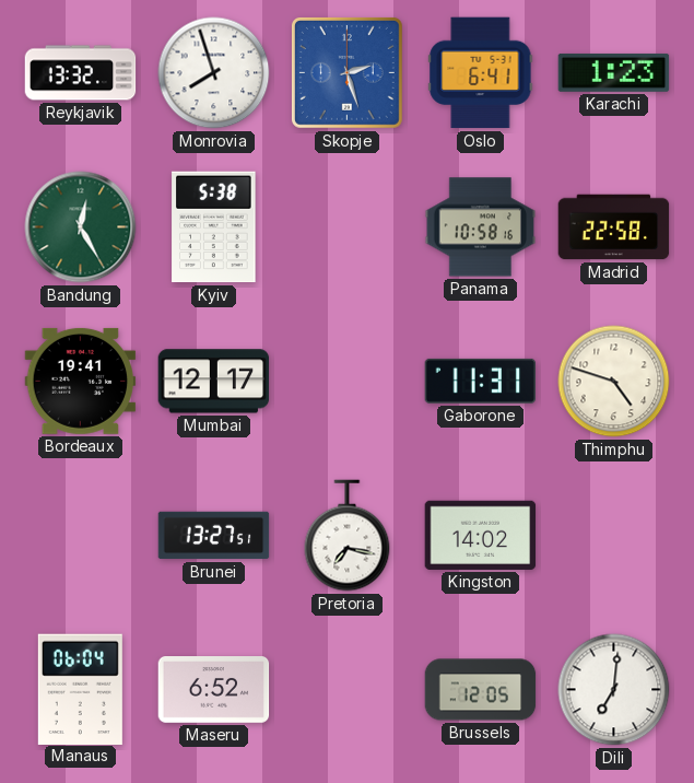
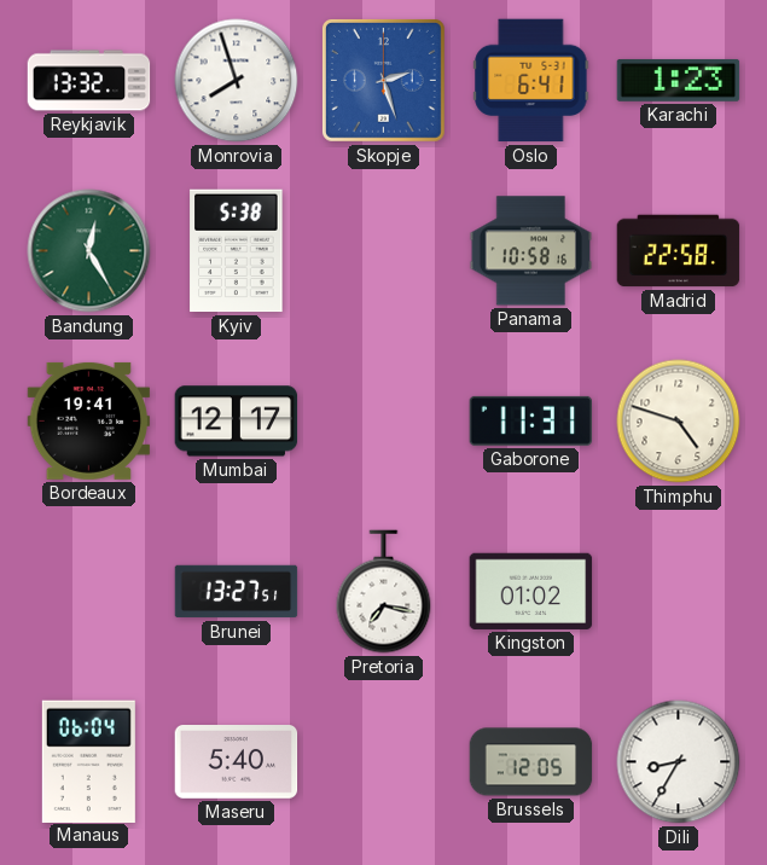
Kingston: 14:02 -> 01:02 (531, 591)
Maseru: 6:52 -> 5:40 (237, 762)
Dili: 7:01 -> 8:35 (679, 762)
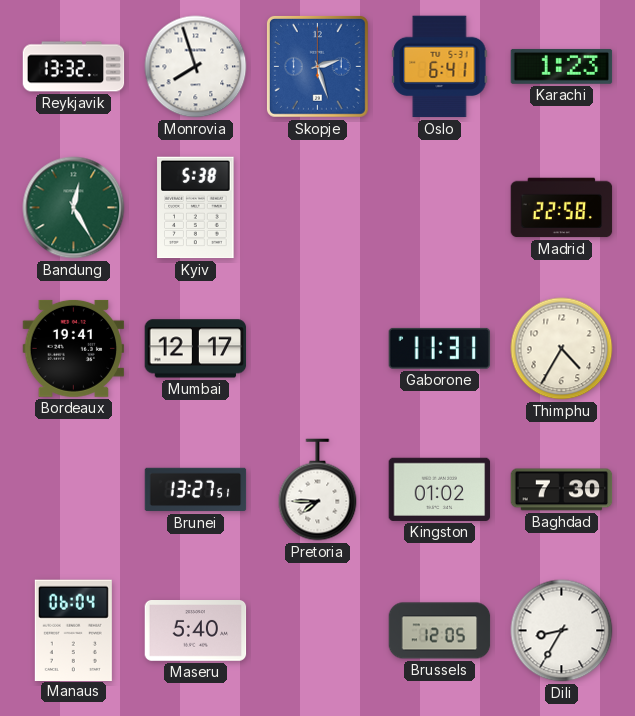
Panama: 10:58 -> none (531, 251)
Thimphu: 4:48 -> 4:35 (562, 349)
Pretoria: 7:17 -> 7:45 (318, 490)
Baghdad: none -> 7:30 (562, 490)
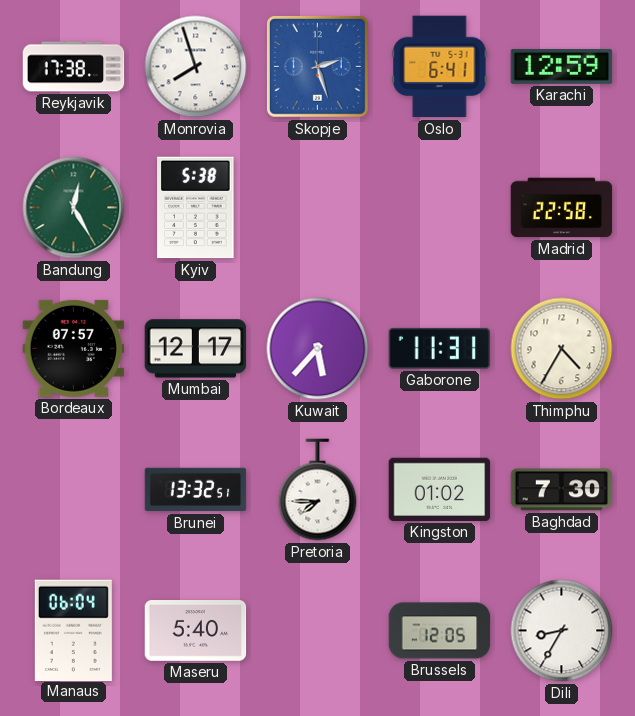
Reykjavik: 13:32 -> 17:38 (74, 67)
Karachi: 1:23 -> 12:59 (562, 66)
Bordeaux: 19:41 -> 07:57 (74, 348)
Kuwait: none -> 5:37 (318, 349)
Brunei: 13:27 -> 13:32 (196, 490)
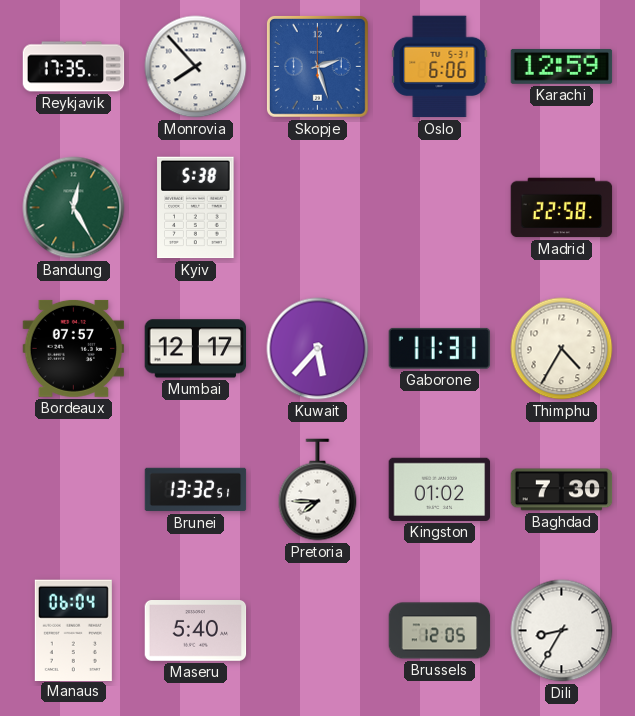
Reykjavik: 17:38 -> 17:35 (74, 67)
Monrovia: 7:57 -> 7:53 (196, 67)
Oslo: 6:41 -> 6:06 (440, 67)
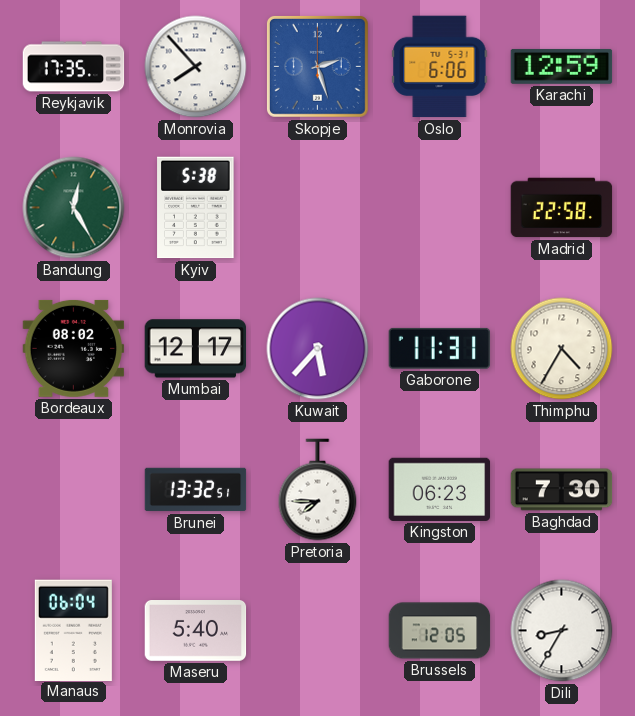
Bordeaux: 07:57 -> 08:02 (74, 348)
Kingston: 01:02 -> 06:23 (440, 489)
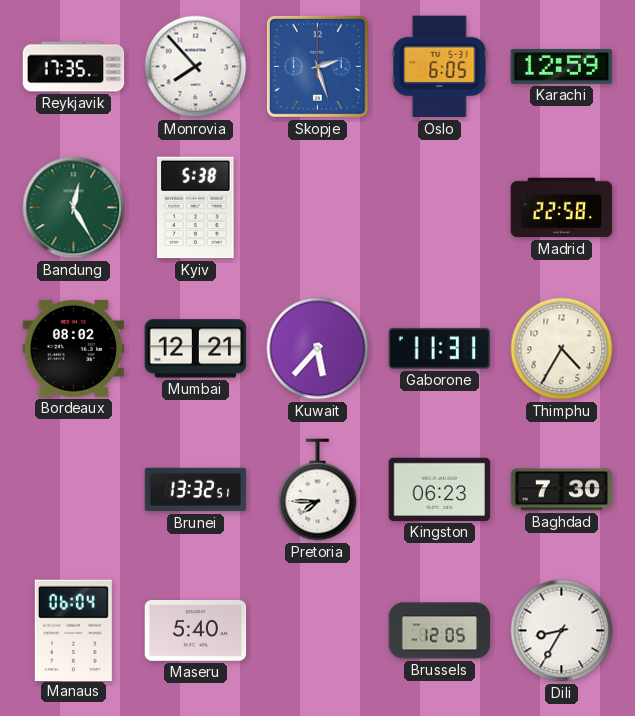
Oslo: 6:06 -> 6:05 (440, 67)
Mumbai: 12:17 -> 12:21 (196, 349)
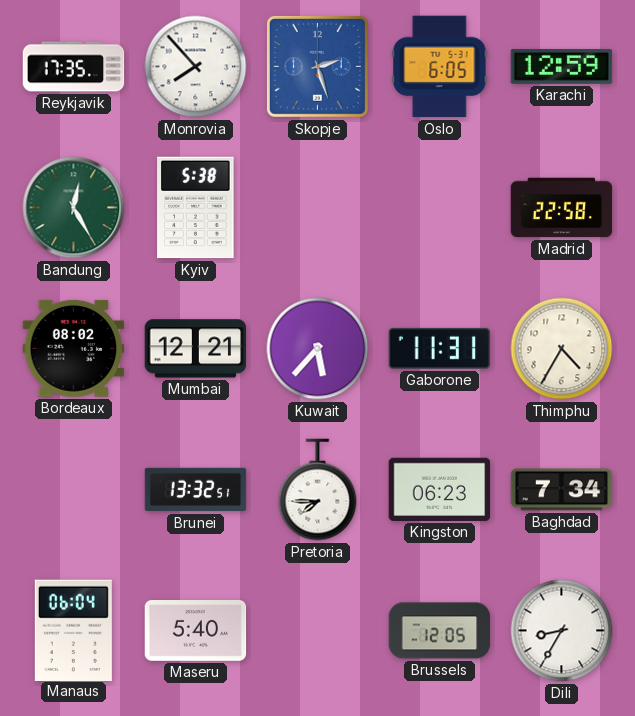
Baghdad: 7:30 -> 7:34 (562, 490)
